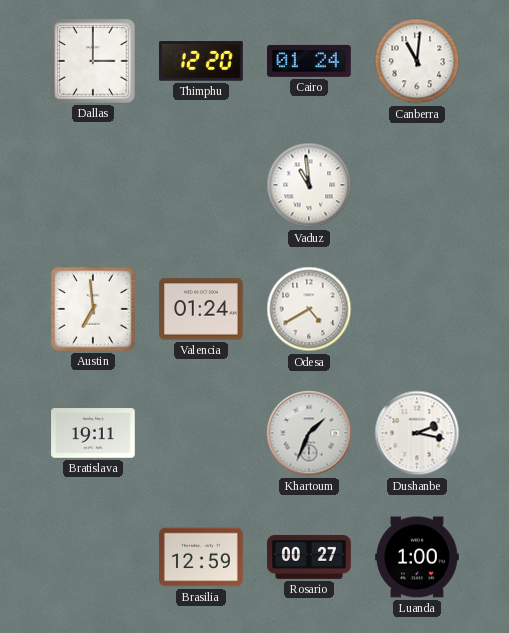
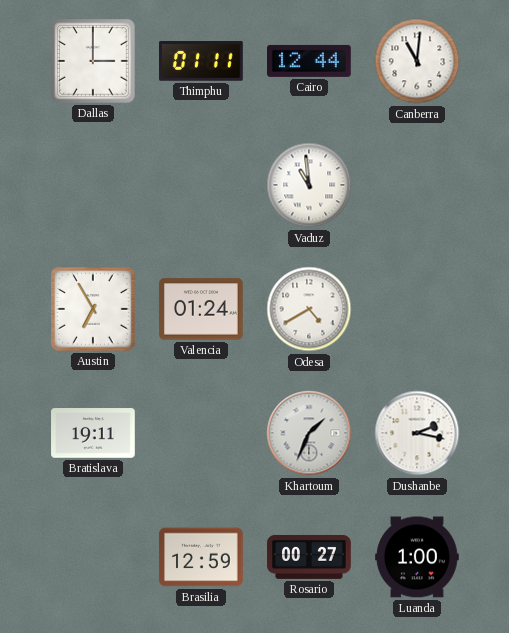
Thimphu: 12:20 -> 01:11 (202, 61)
Cairo: 01:24 -> 12:44 (309, 61)
Austin: 6:59 -> 6:55 (94, 310)
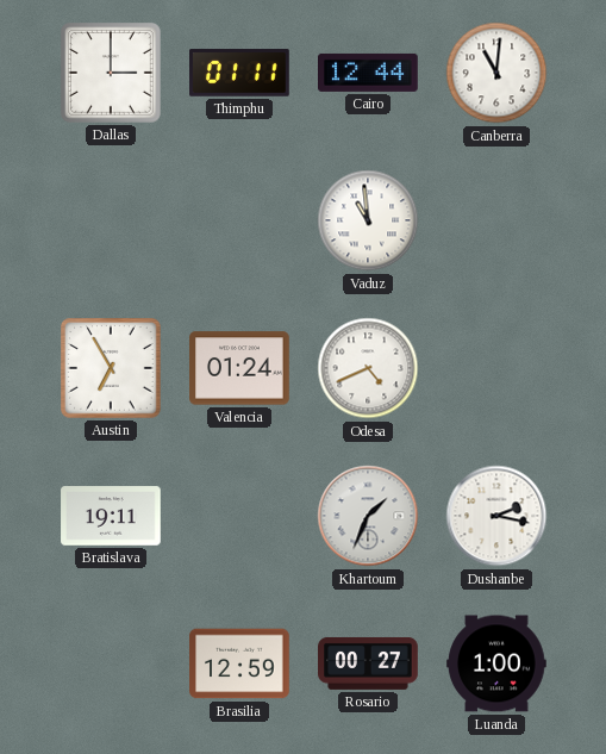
Odesa: 4:40 -> 4:41 (368, 368)
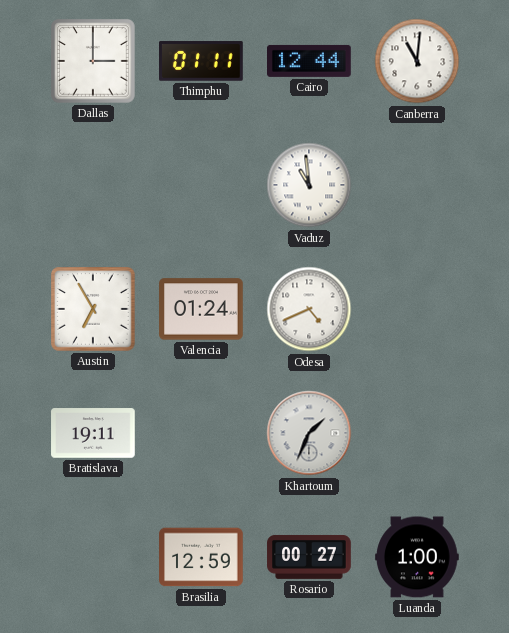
Dushanbe: 2:17 -> none (496, 516)
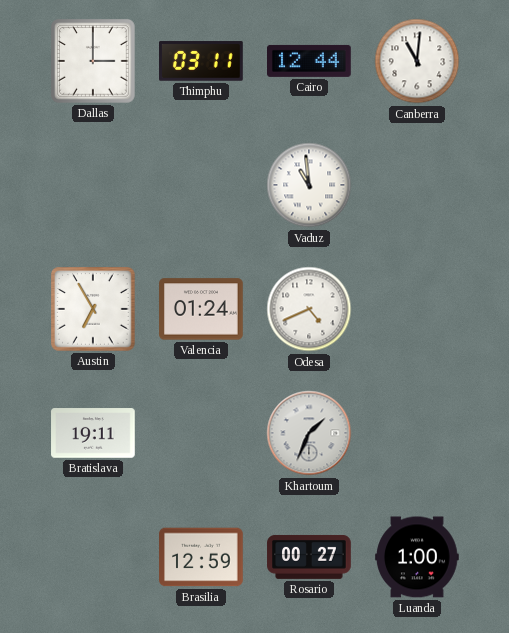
Thimphu: 01:11 -> 03:11 (202, 61)
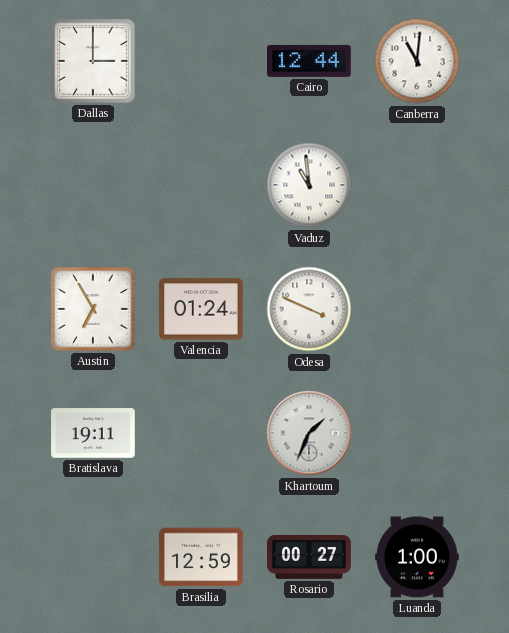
Thimphu: 03:11 -> none (202, 61)
Odesa: 4:41 -> 3:49 (309, 309)
